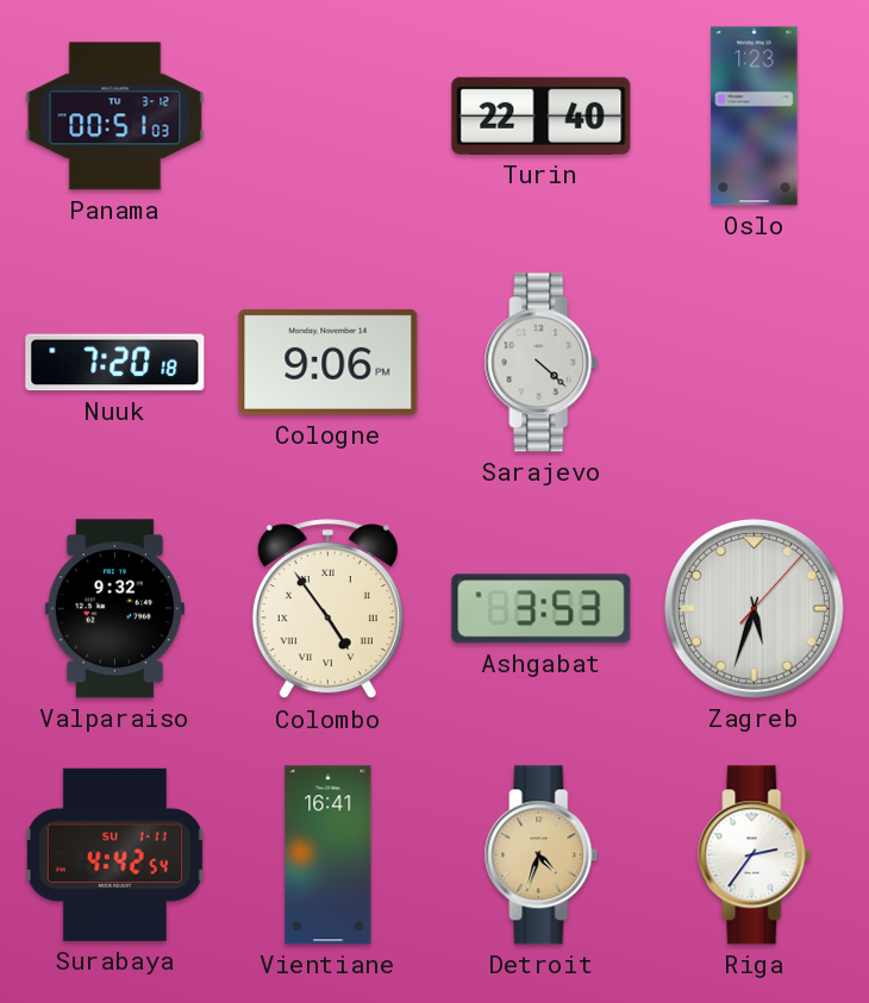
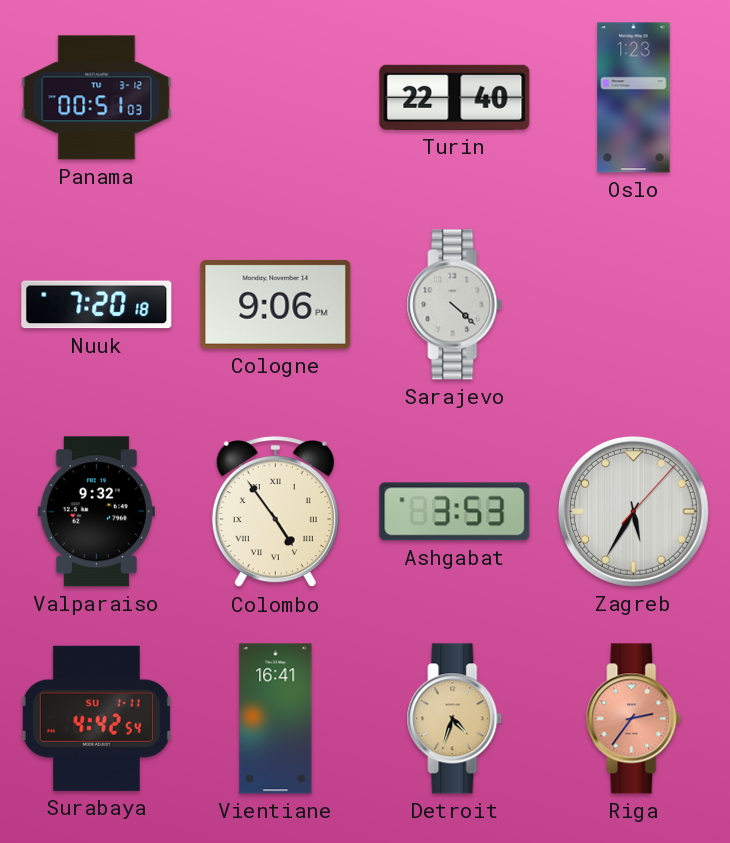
Zagreb: 5:33 -> 5:35 (633, 511)
Riga dial: white -> salmon (634, 719)
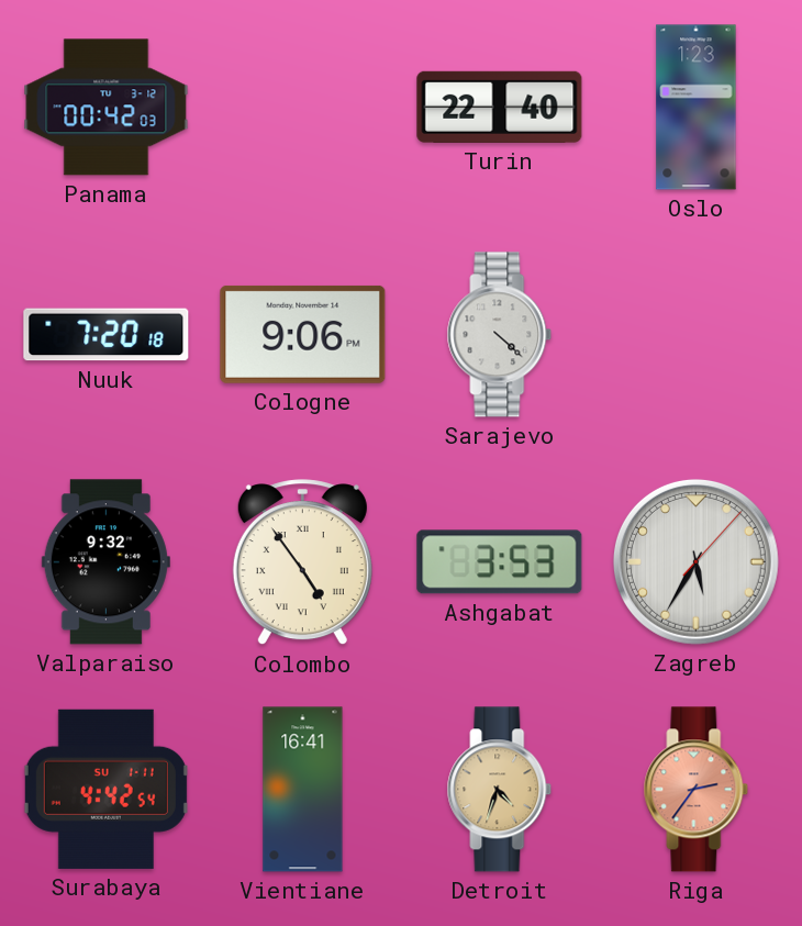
Panama: 00:51 -> 00:42 (107, 108)
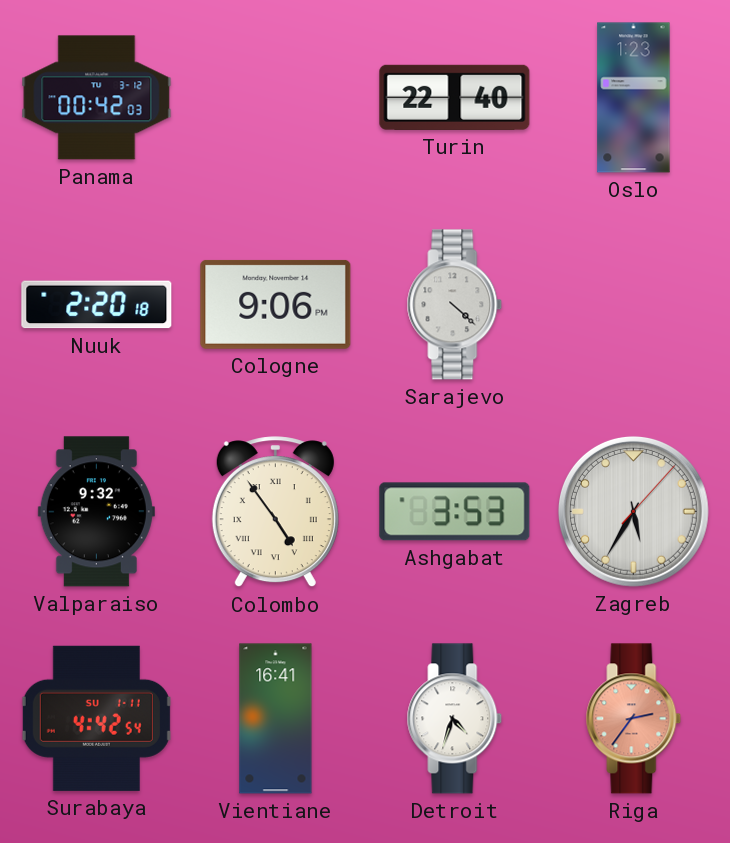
Nuuk: 7:20 -> 2:20 (97, 305)
Detroit dial: champagne -> white (455, 719)
